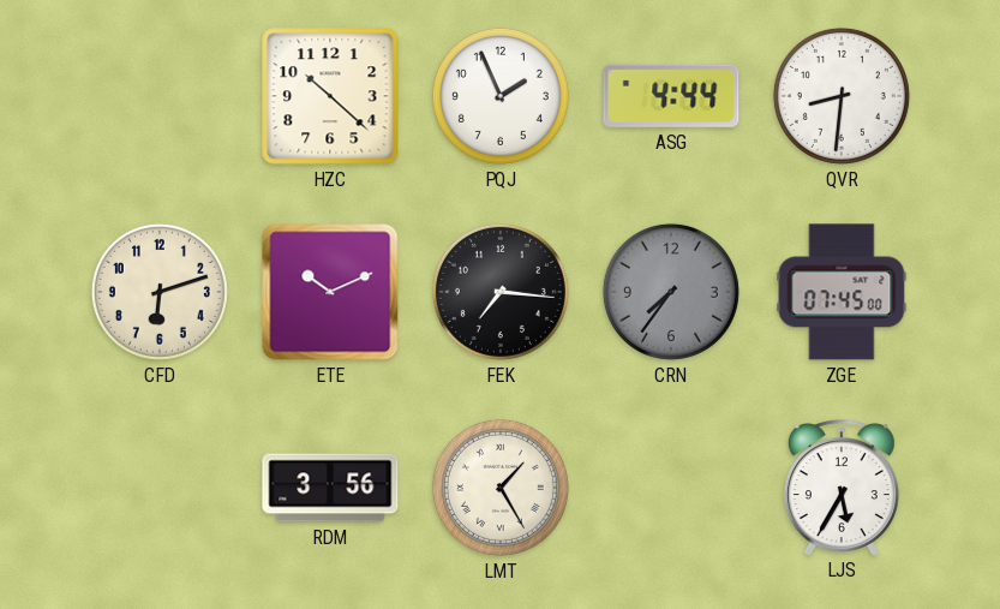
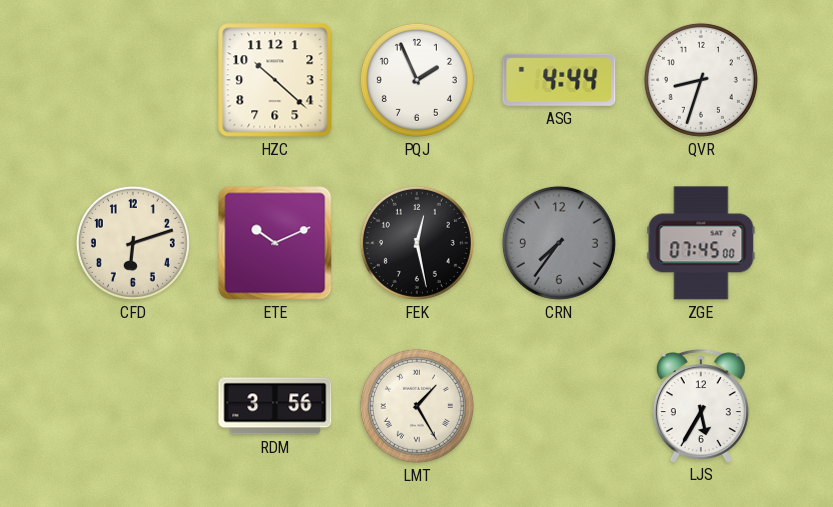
QVR: 8:31 -> 8:33 (701, 80)
FEK: 7:16 -> 12:28 (417, 243)
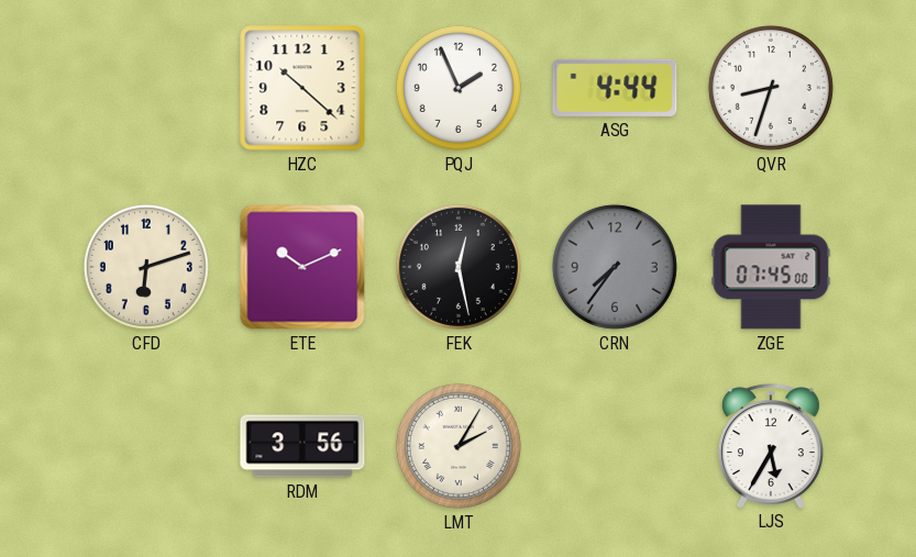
LMT: 1:25 -> 2:05 (459, 446)
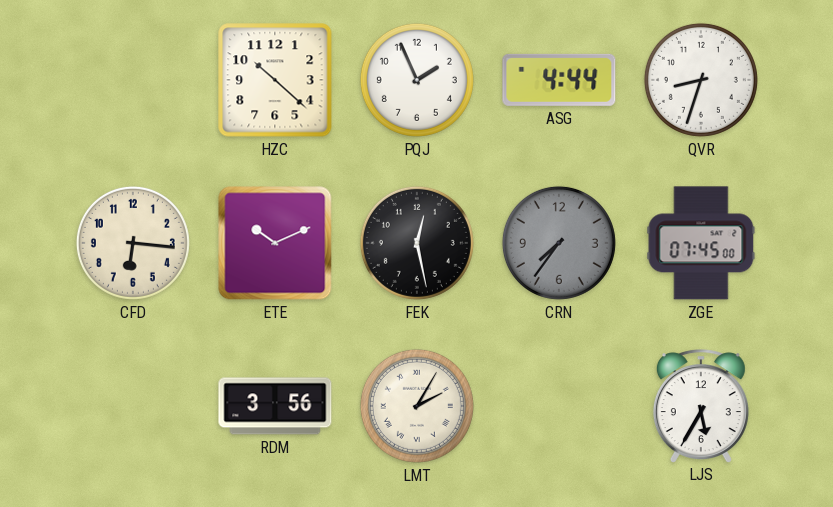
CFD: 6:12 -> 6:16 (133, 243)
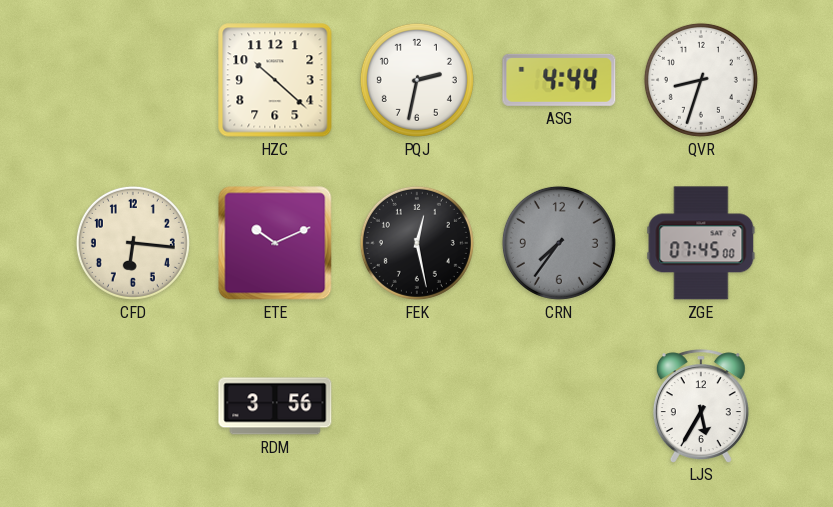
PQJ: 1:56 -> 2:32 (417, 80)
LMT: 2:05 -> none (417, 406)
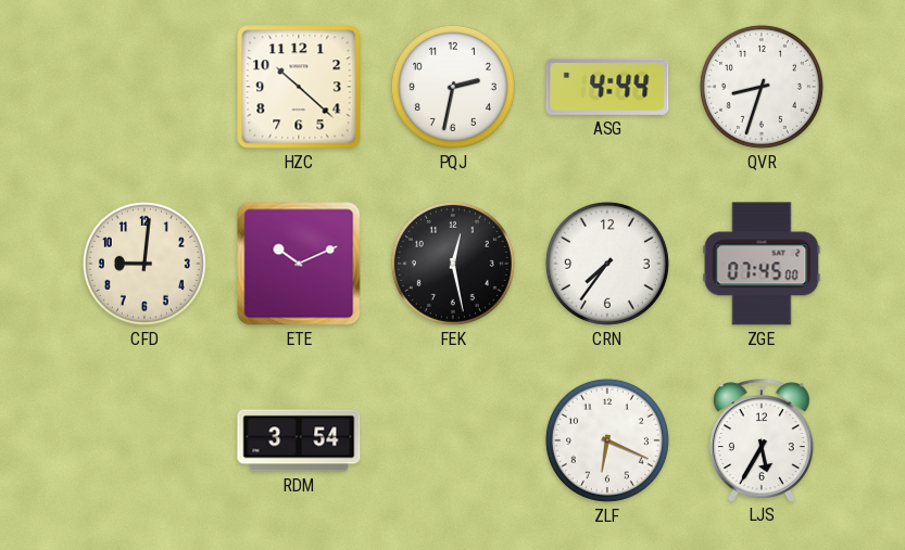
CFD: 6:16 -> 9:01 (144, 264)
CRN dial: grey -> white (607, 264)
RDM: 3:56 -> 3:54 (299, 440)
ZLF: none -> 6:19 (607, 440)
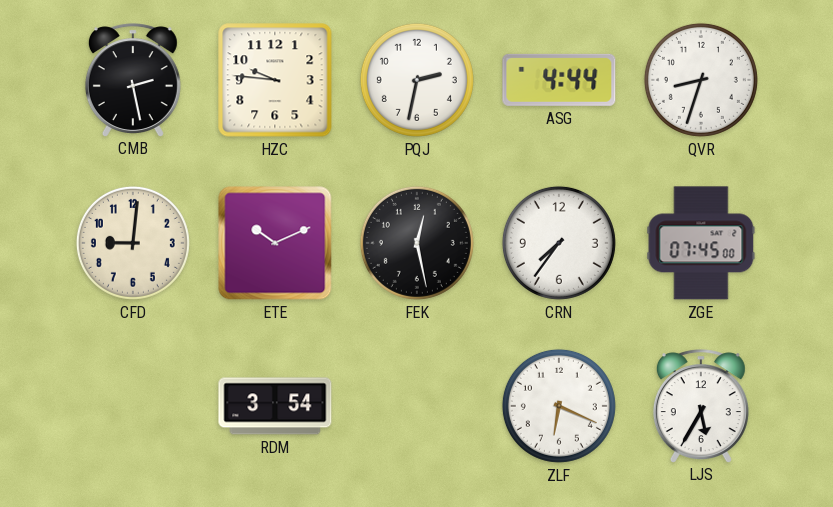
CMB: none -> 2:28 (133, 80)
HZC: 10:22 -> 9:46 (275, 80)
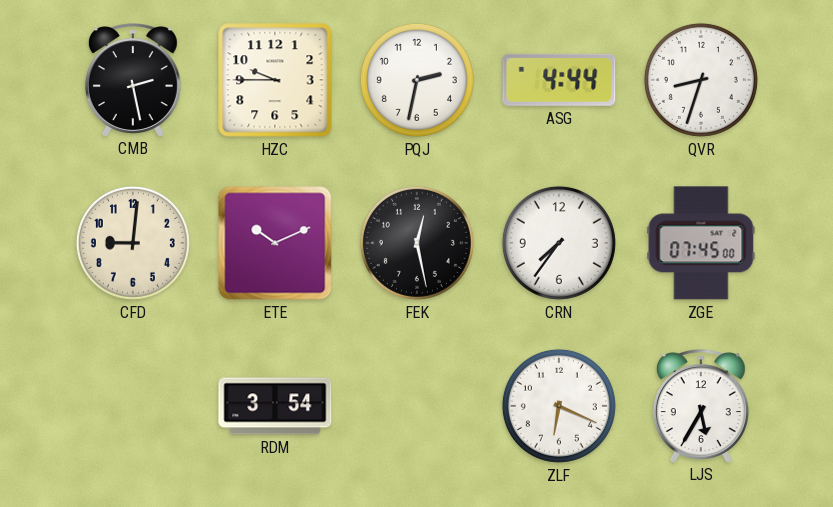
HZC: 9:46 -> 9:45 (275, 80)
